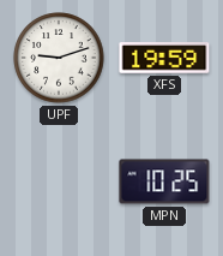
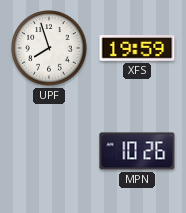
UPF: 9:12 -> 7:57 (49, 48)
MPN: 10:25 -> 10:26 (137, 151)
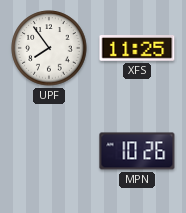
UPF: 7:57 -> 7:54 (49, 48)
XFS: 19:59 -> 11:25 (137, 48)
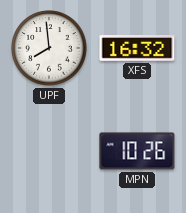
UPF: 7:54 -> 7:59 (49, 48)
XFS: 11:25 -> 16:32 (137, 48)
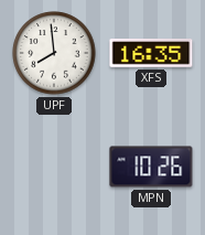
XFS: 16:32 -> 16:35 (151, 53)
